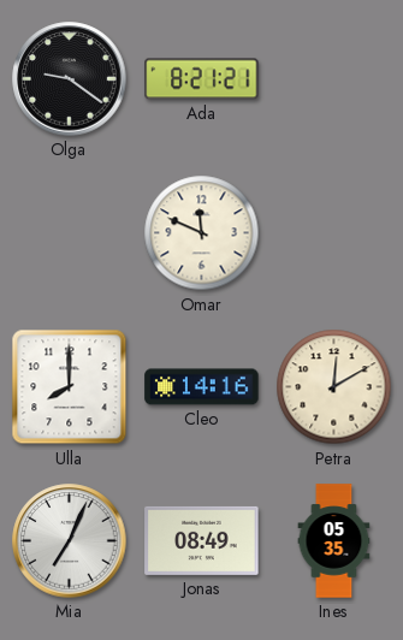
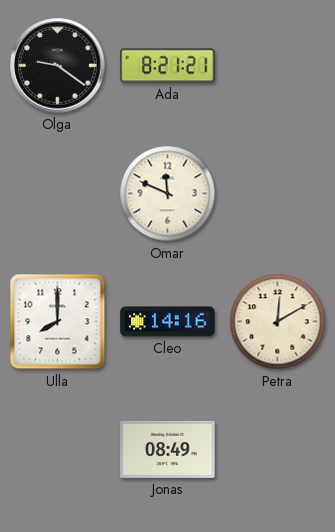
Mia: 7:04 -> none (70, 541)
Ines: 05:35 -> none (334, 541)
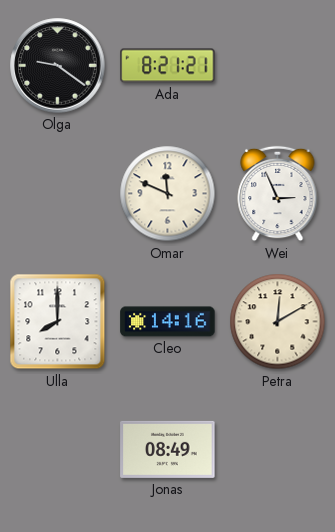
Wei: none -> 2:56 (278, 194)
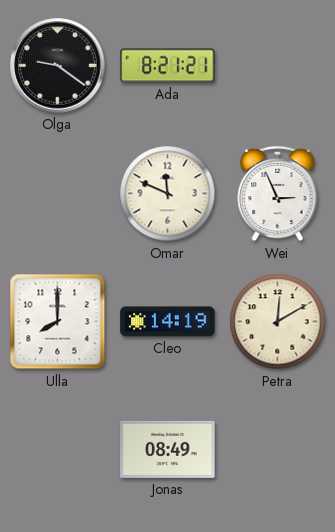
Cleo: 14:16 -> 14:19 (168, 322)
